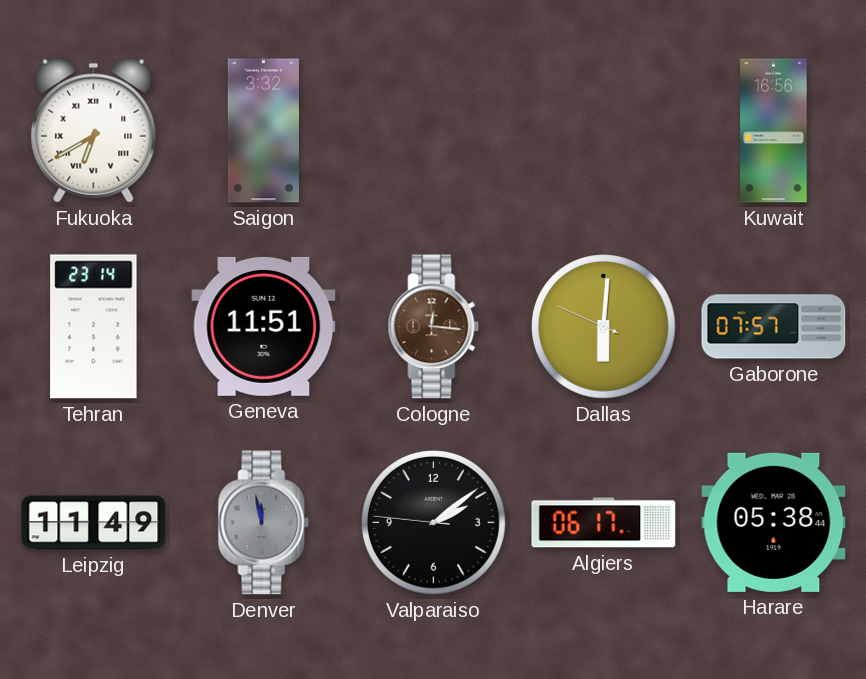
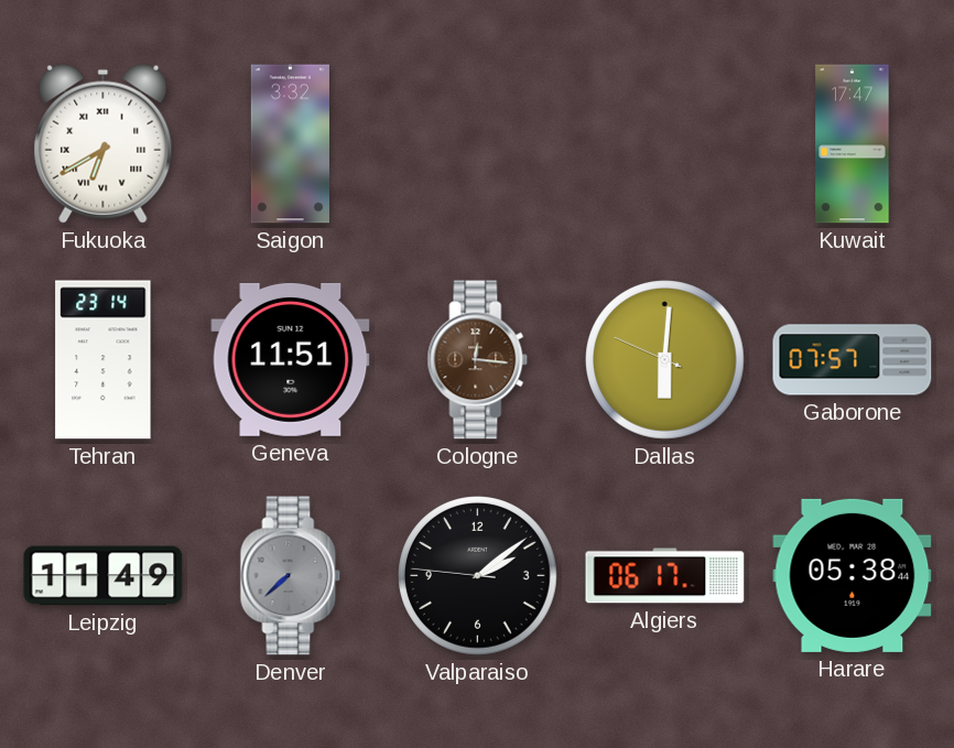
Kuwait: 16:56 -> 17:47 (853, 144)
Denver: 11:58 -> 7:38 (291, 576)
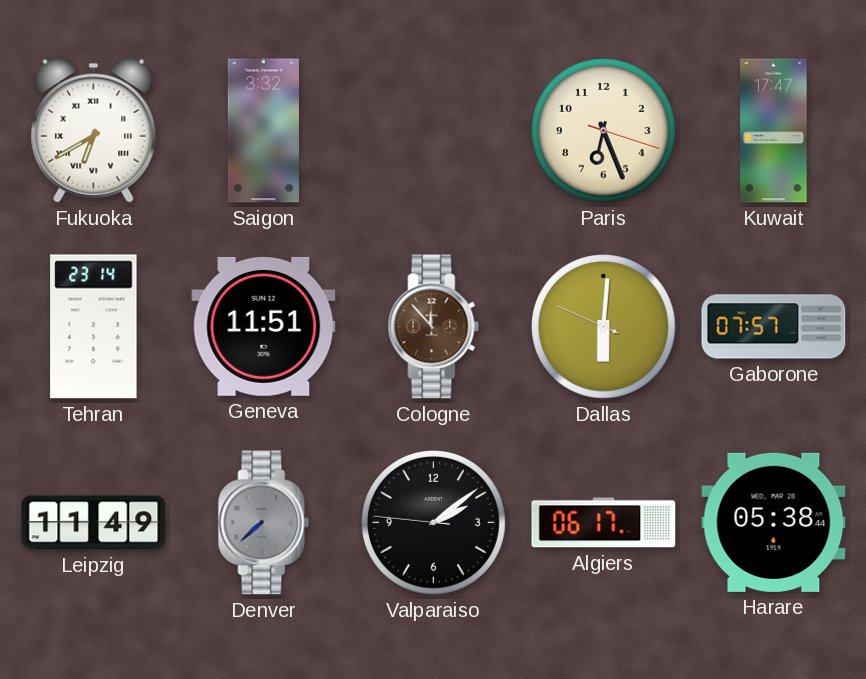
Paris: none -> 6:26 (604, 131)
Cologne: 12:16 -> 11:53 (434, 327)
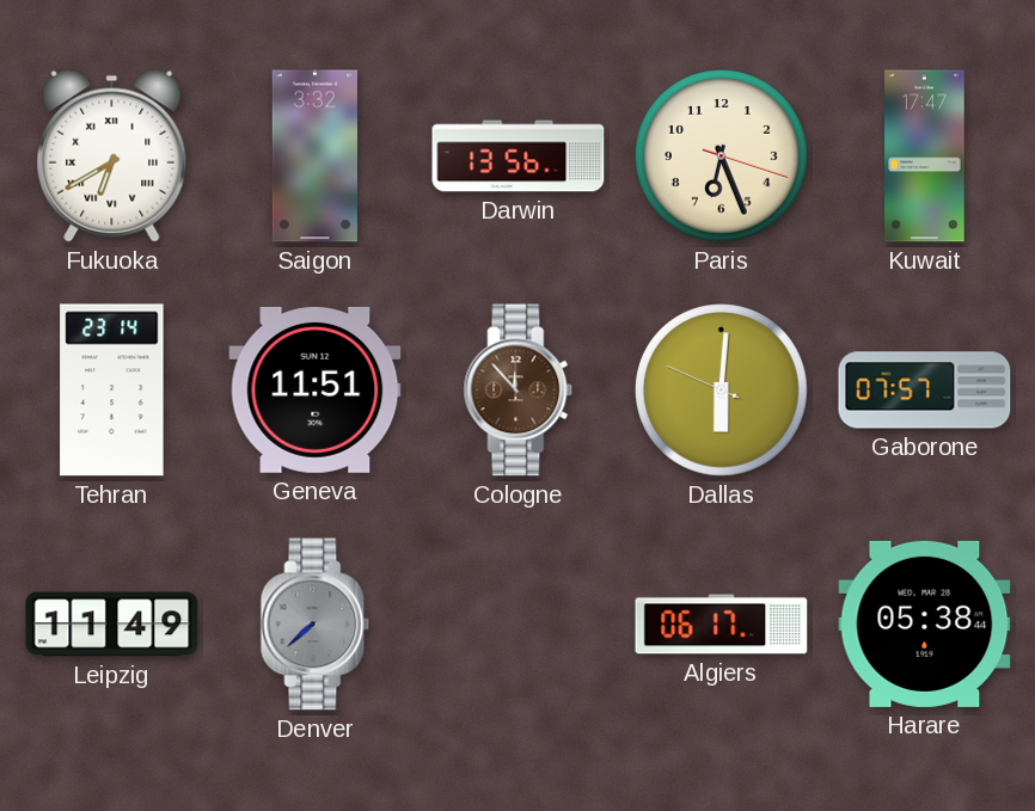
Darwin: none -> 13:56 (519, 156)
Valparaiso: 2:08 -> none (434, 523)
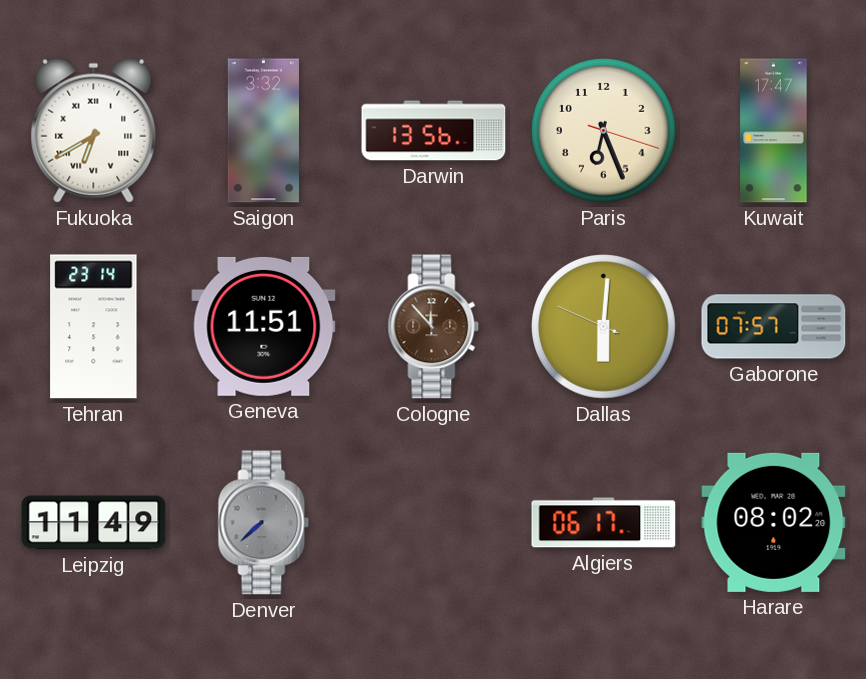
Harare: 05:38 -> 08:02 (774, 522)
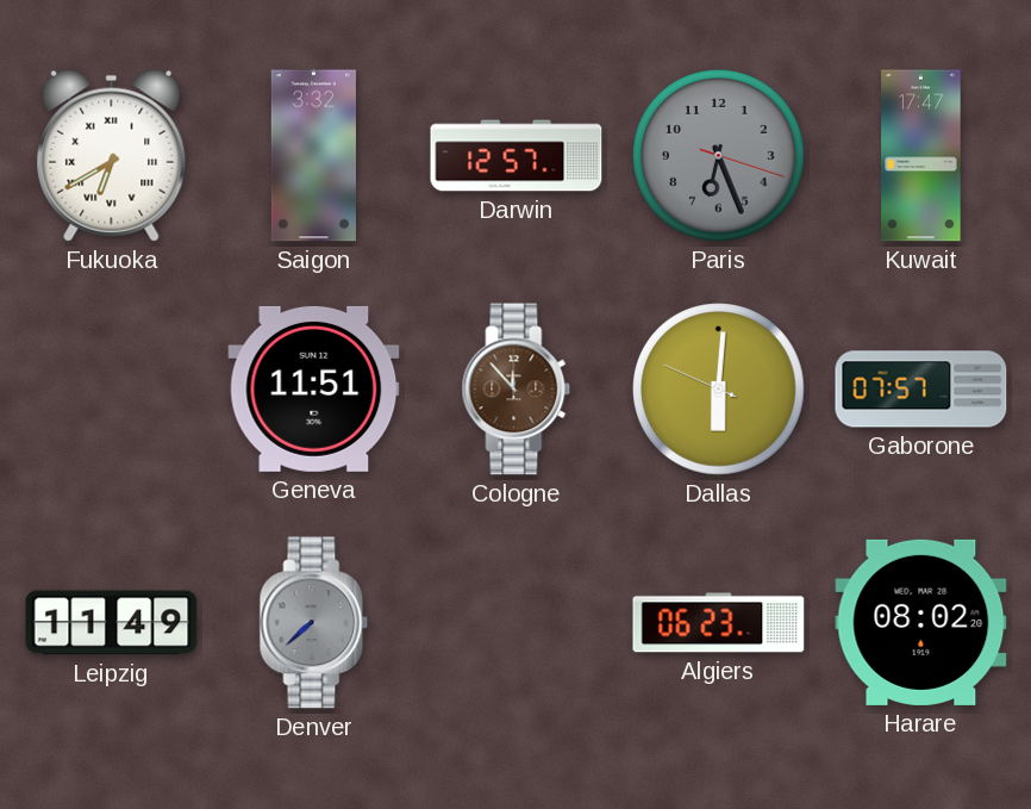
Darwin: 13:56 -> 12:57 (517, 156)
Paris dial: cream -> grey (719, 156)
Tehran: 23:14 -> none (94, 327)
Algiers: 06:17 -> 06:23 (719, 623)
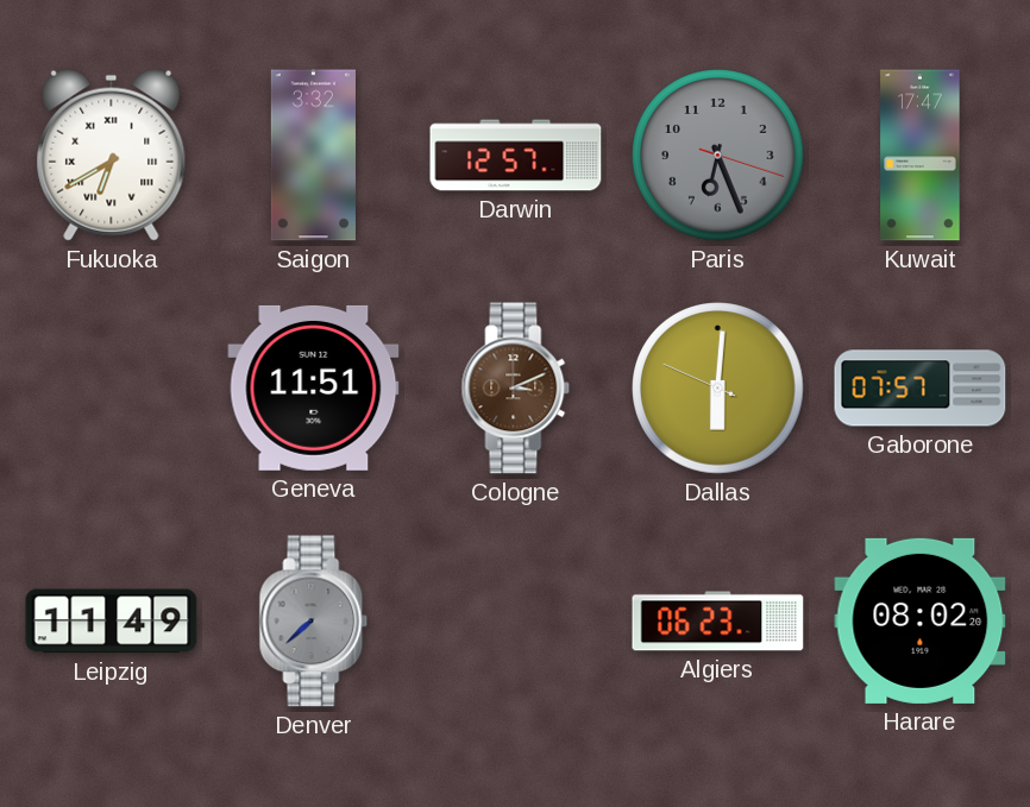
Cologne: 11:53 -> 3:11 (516, 389)
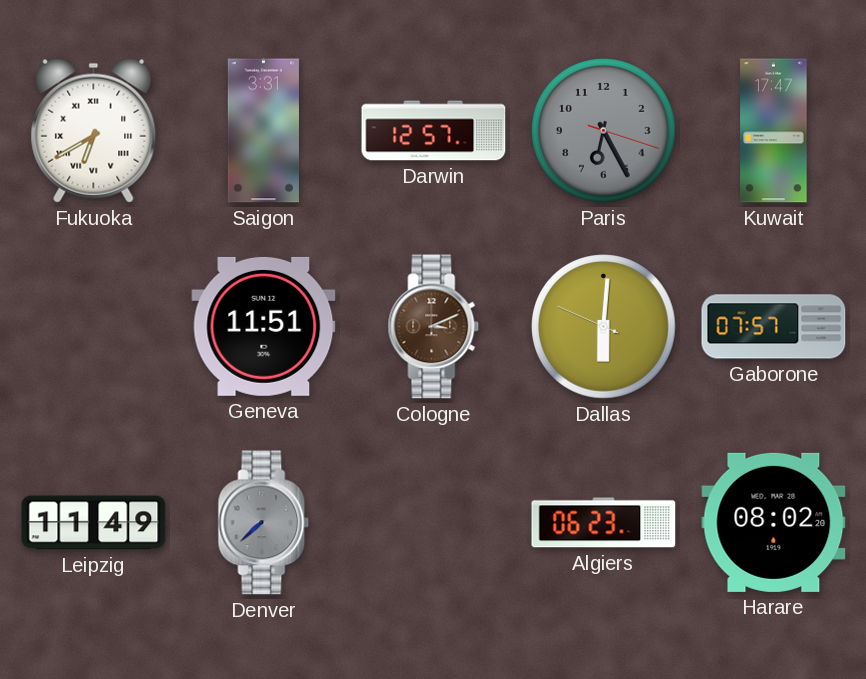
Saigon: 3:32 -> 3:31 (263, 131)
Paris: 6:26 -> 6:25 (604, 131)
